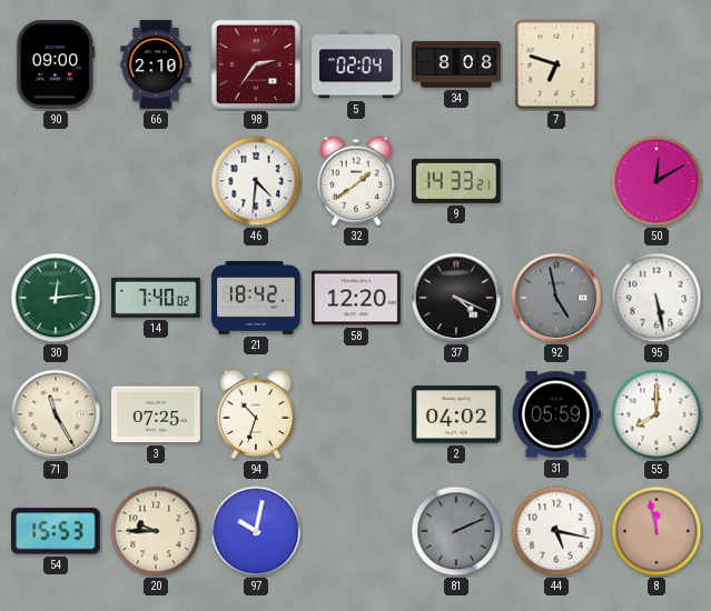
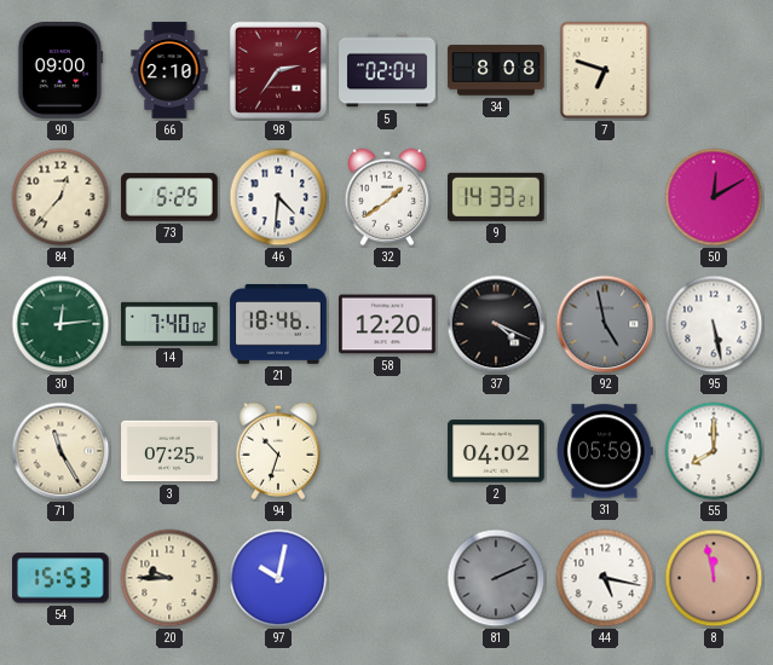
84: none -> 12:37 (60, 197)
73: none -> 5:25 (169, 197)
21: 18:42 -> 18:46 (278, 325)
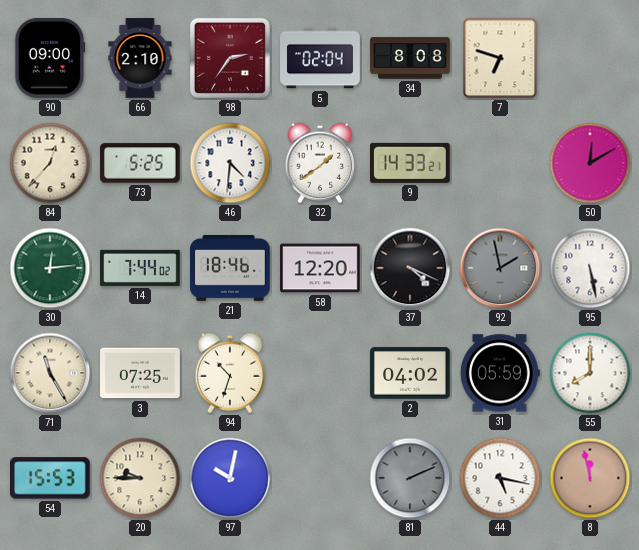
14: 7:40 -> 7:44 (140, 268)
92: 4:58 -> 1:58 (500, 268)
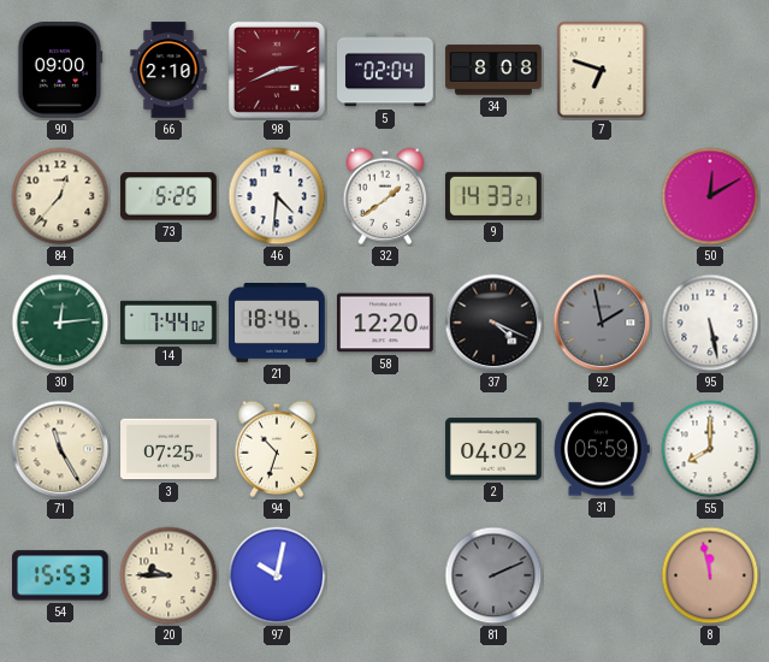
98: 2:36 -> 2:41 (277, 70)
44: 5:17 -> none (500, 478)
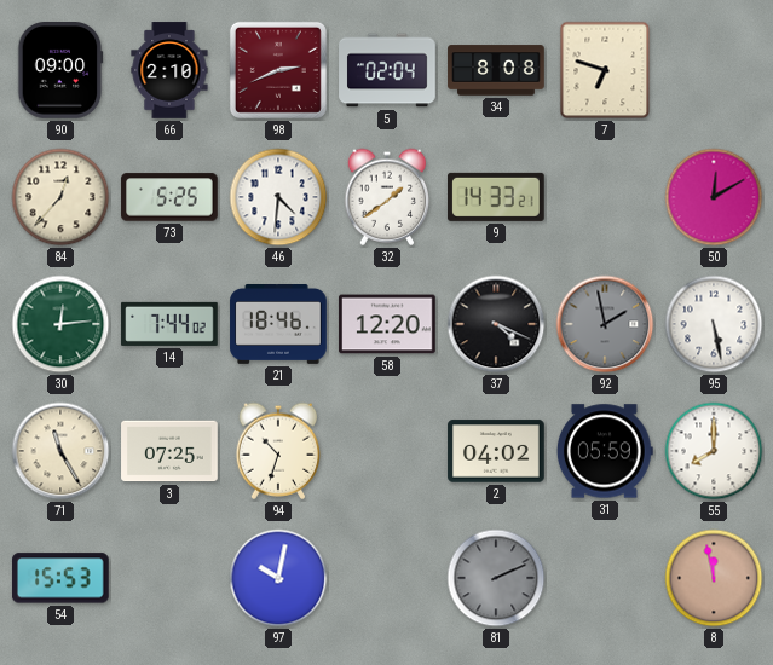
20: 9:45 -> none (168, 575)
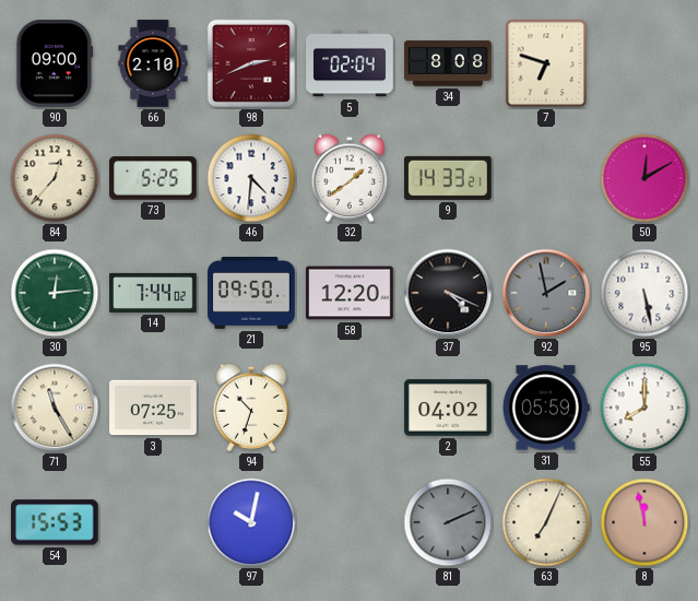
21: 18:46 -> 09:50 (251, 294)
63: none -> 7:04 (546, 522)
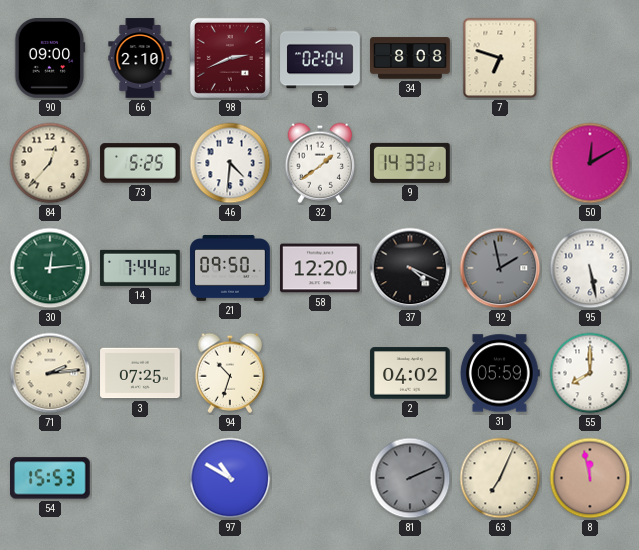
71: 11:25 -> 2:14 (50, 373)
97: 10:02 -> 10:50 (230, 478)
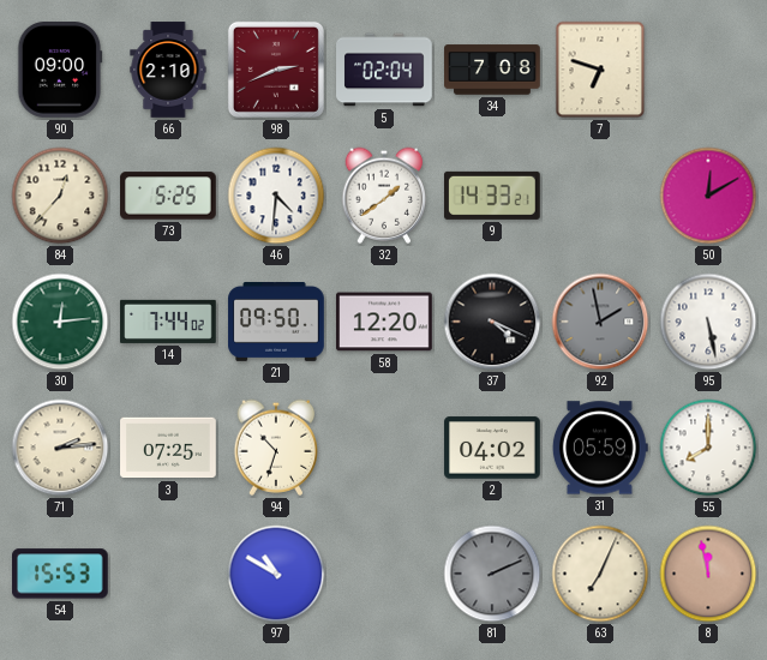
34: 8:08 -> 7:08 (492, 70)
